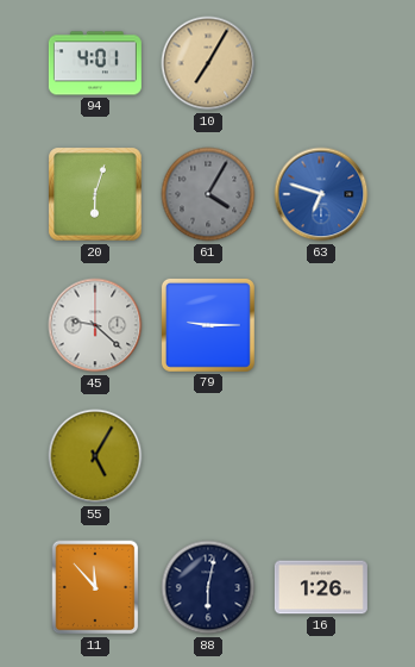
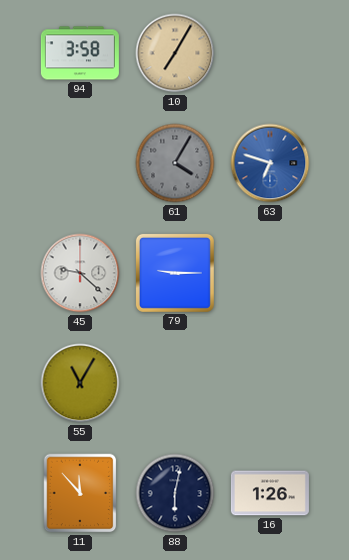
94: 4:01 -> 3:58 (80, 53)
20: 6:03 -> none (95, 194)
55: 5:05 -> 11:05 (80, 383)
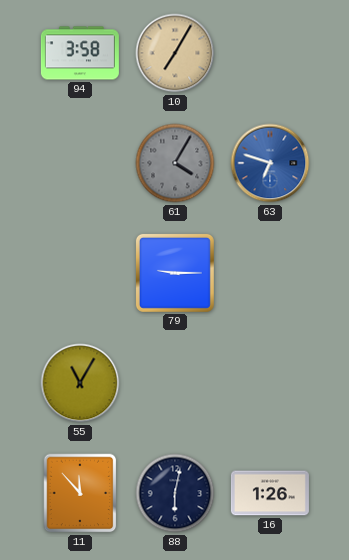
45: 9:22 -> none (80, 273)
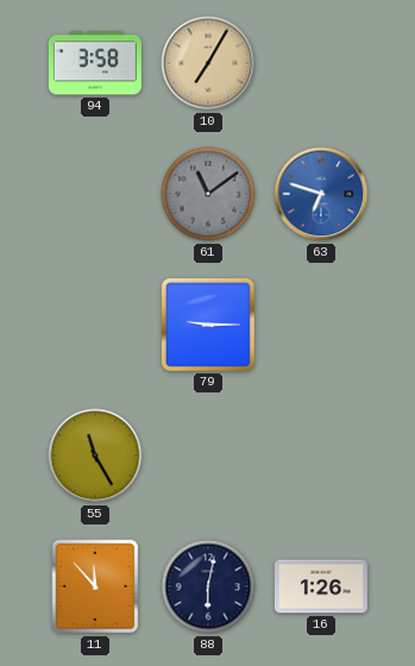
61: 4:05 -> 11:09 (208, 194)
55: 11:05 -> 11:25 (95, 455)
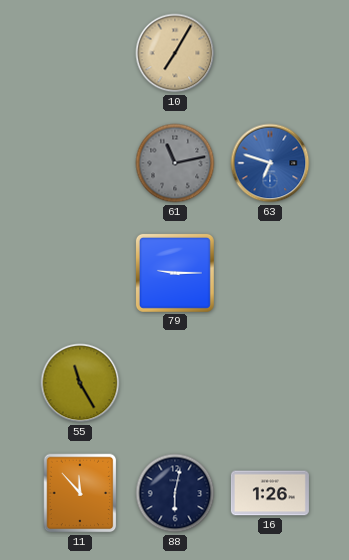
94: 3:58 -> none (95, 63)
61: 11:09 -> 11:13 (175, 163)
